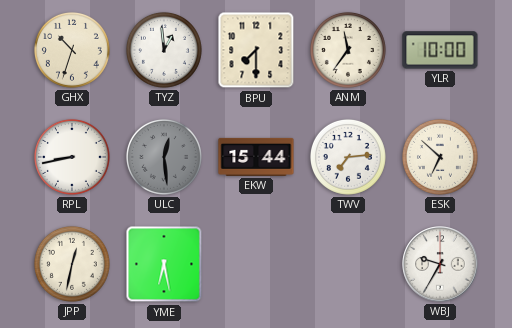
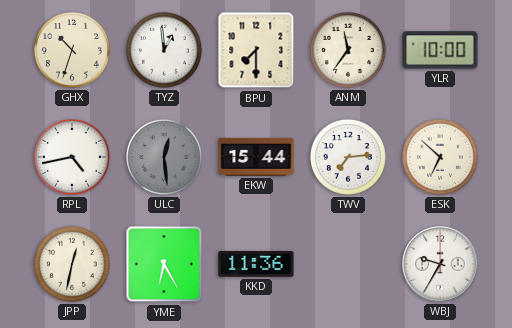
RPL: 8:43 -> 4:43 (72, 157)
YME: 6:28 -> 6:25 (164, 264)
KKD: none -> 11:36 (256, 264)
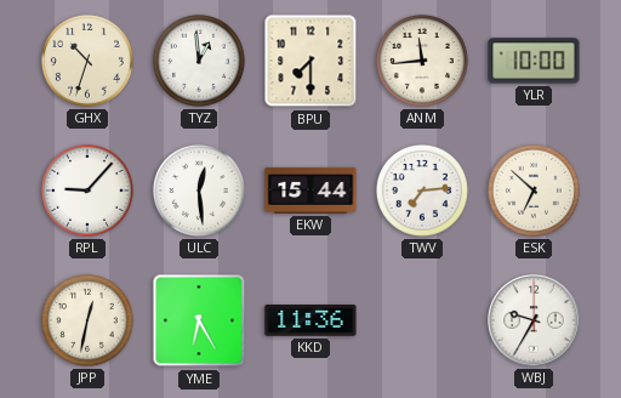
ANM: 11:36 -> 11:44 (422, 61)
RPL: 4:43 -> 9:07 (87, 191)
ULC dial: grey -> white (199, 191)
